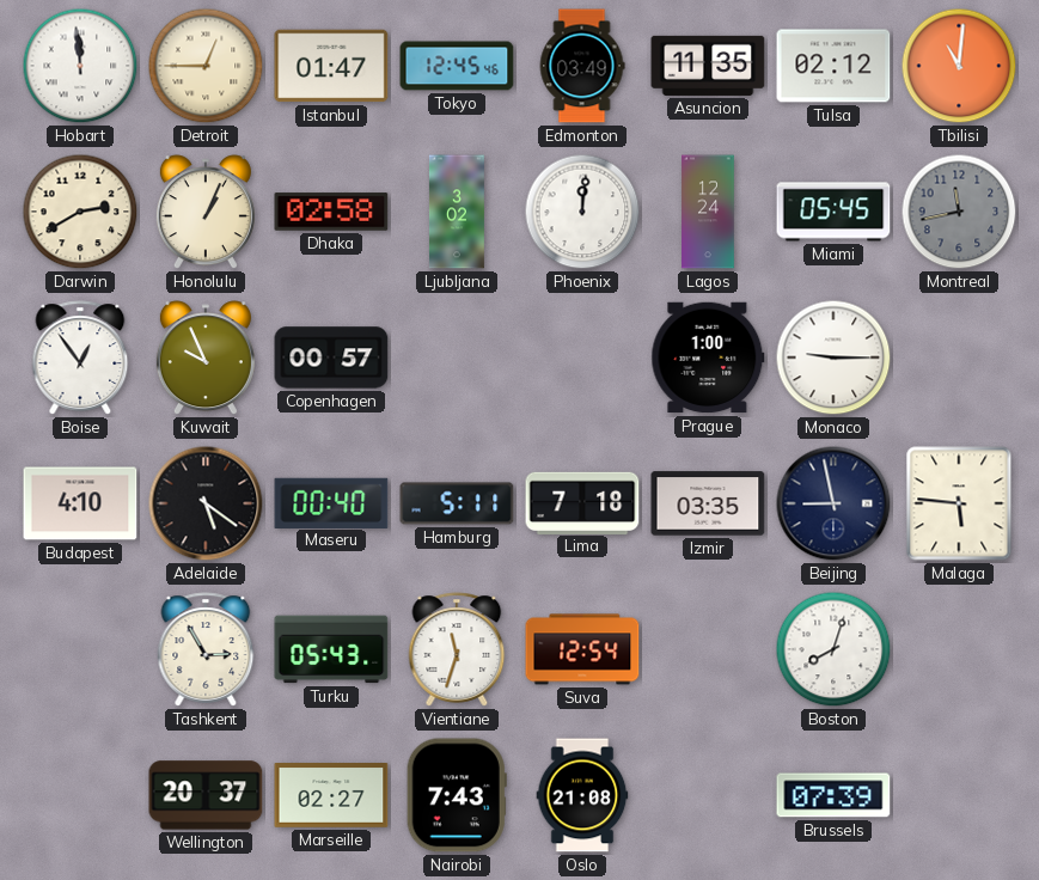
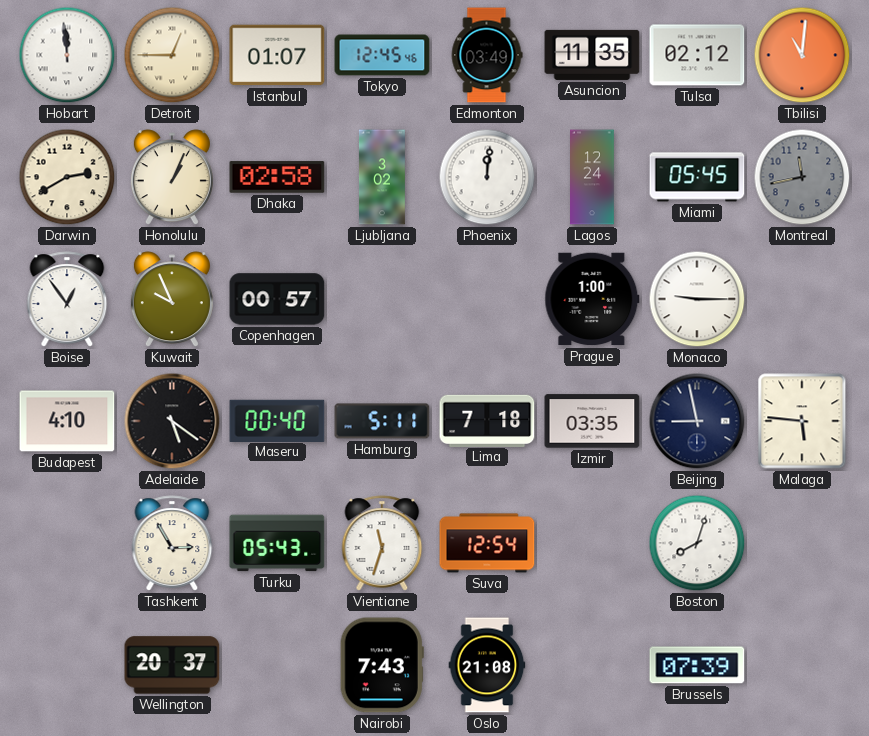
Istanbul: 01:47 -> 01:07 (277, 55)
Marseille: 02:27 -> none (331, 796)
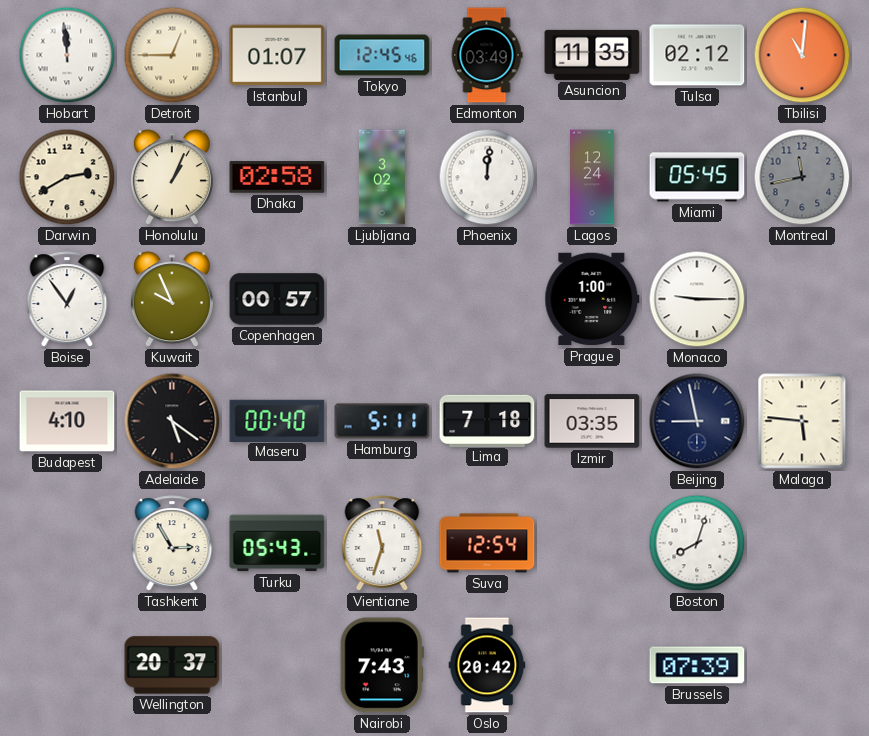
Oslo: 21:08 -> 20:42 (487, 665)
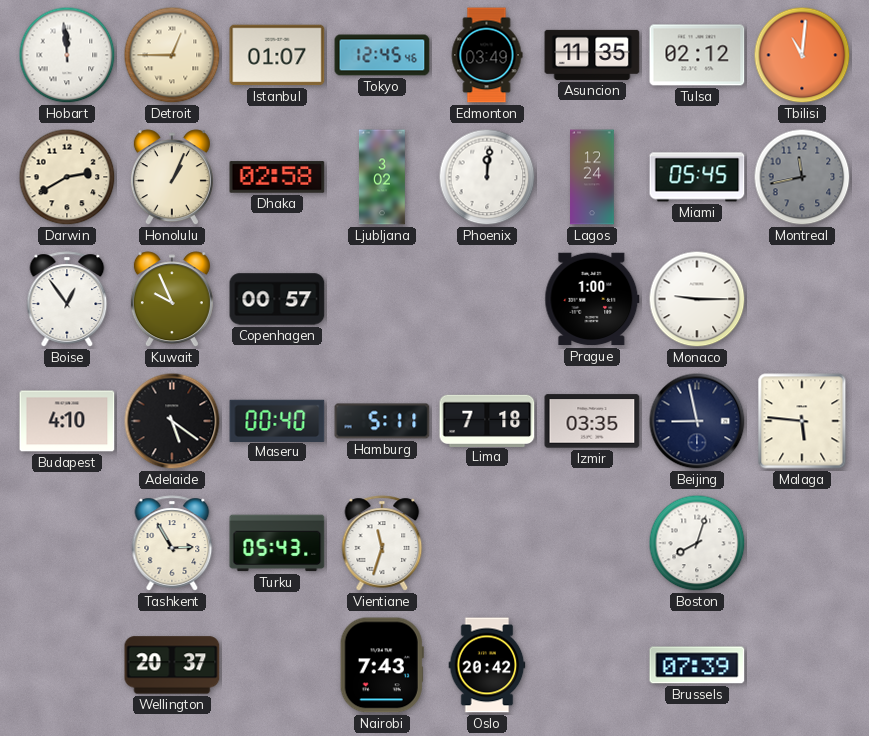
Suva: 12:54 -> none (487, 543)
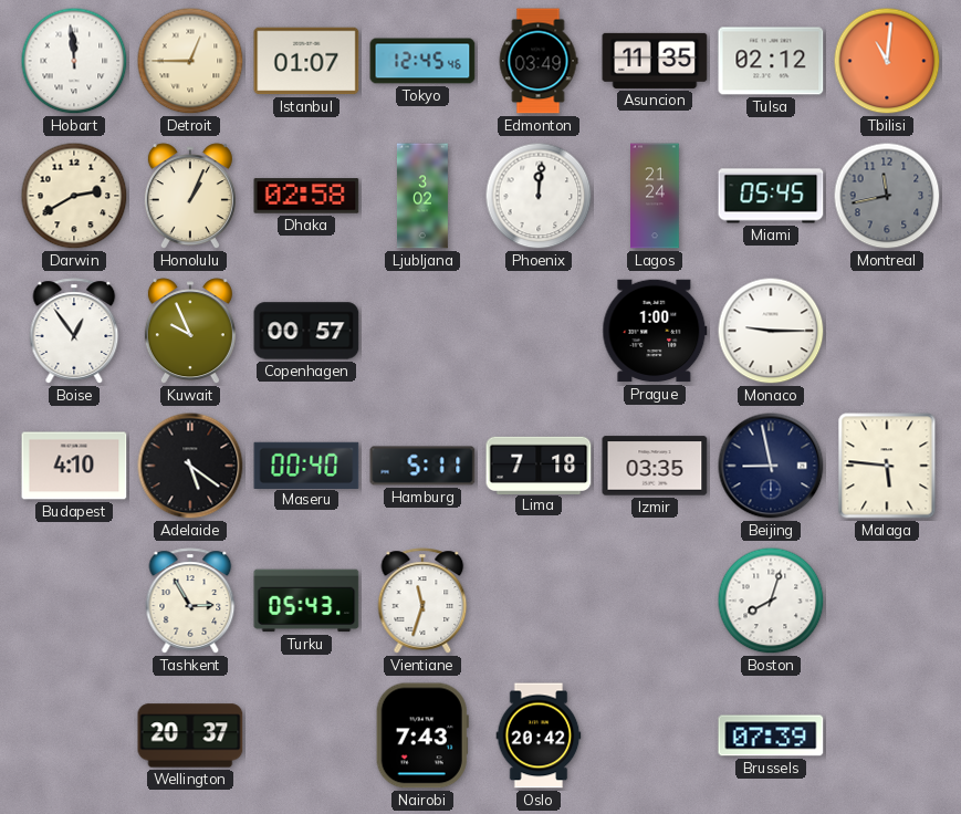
Lagos: 12:24 -> 21:24 (655, 196)
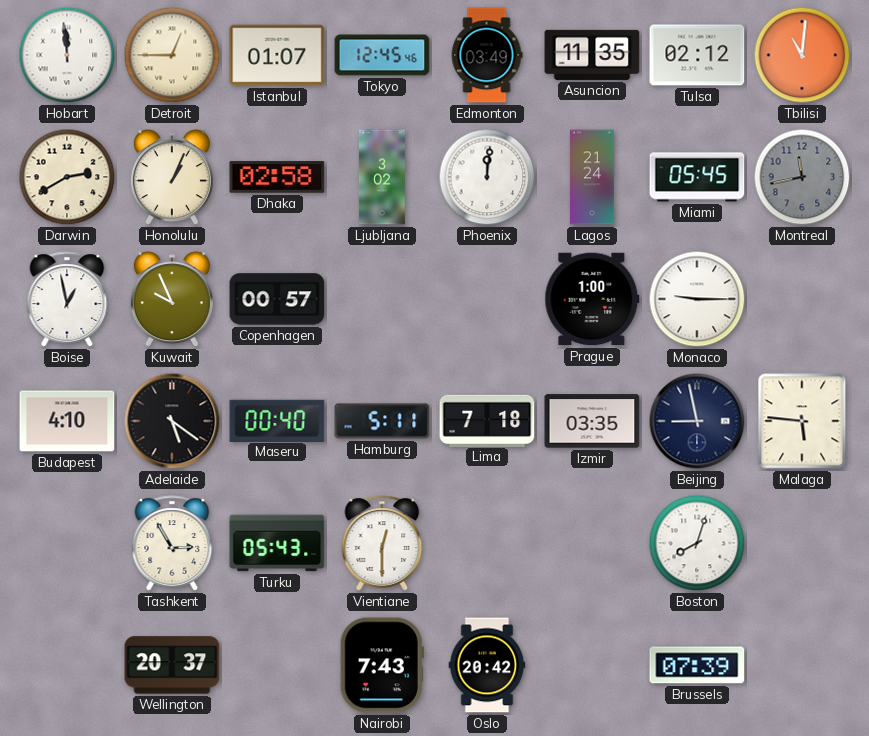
Boise: 12:54 -> 12:58 (67, 299)
Vientiane: 11:33 -> 12:30 (382, 543)
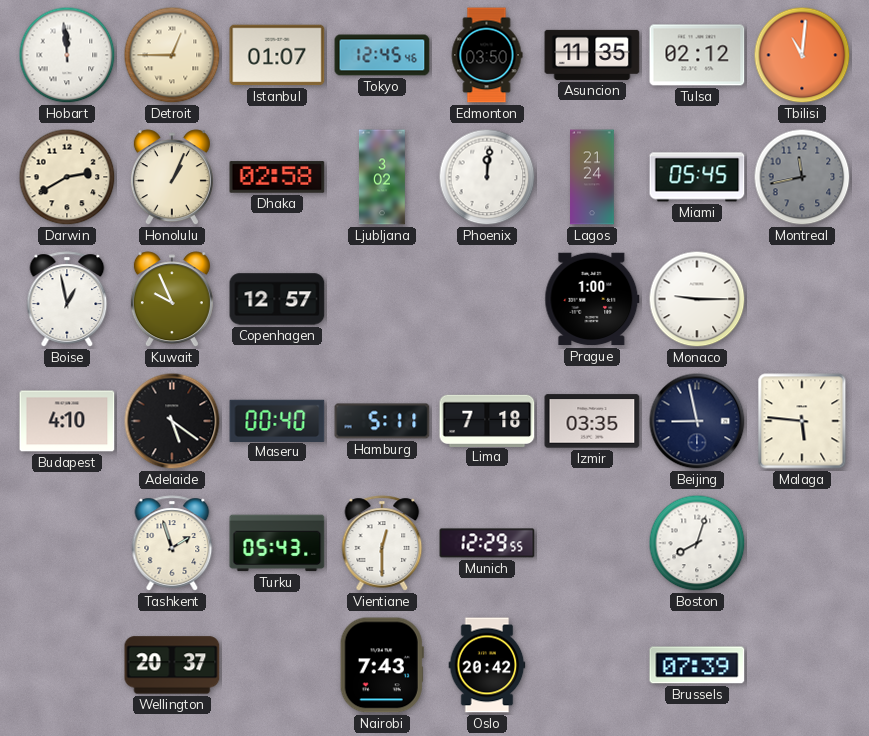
Edmonton: 03:49 -> 03:50 (487, 55)
Copenhagen: 00:57 -> 12:57 (277, 299)
Tashkent: 2:55 -> 1:57 (172, 543)
Munich: none -> 12:29 (487, 543)
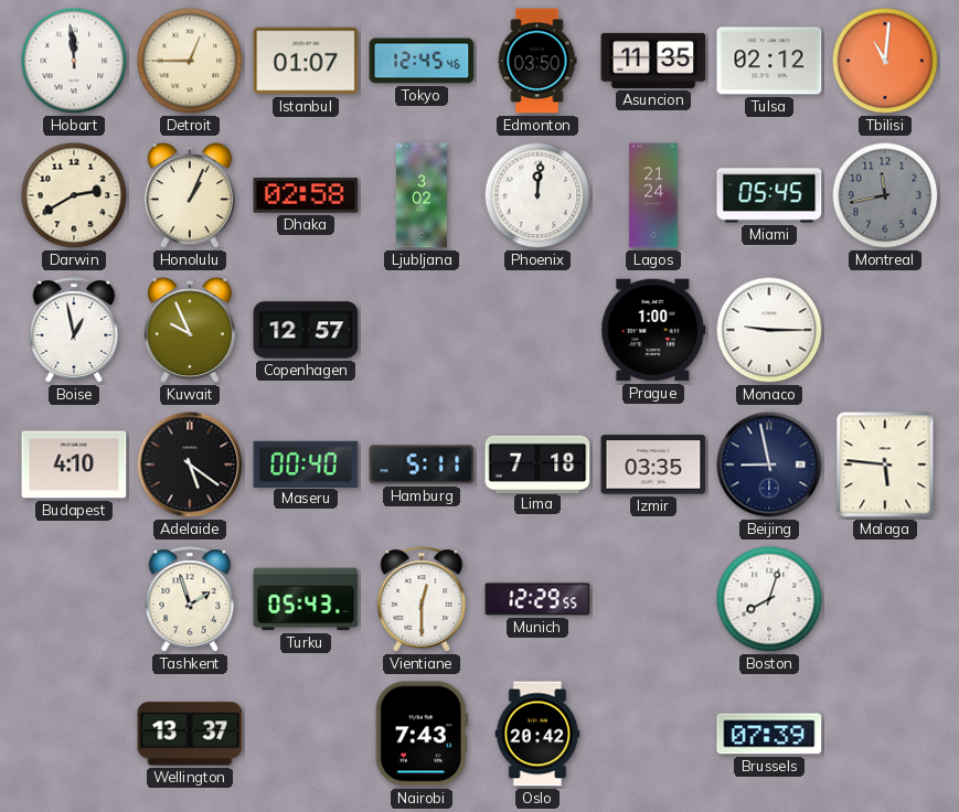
Wellington: 20:37 -> 13:37 (190, 734)
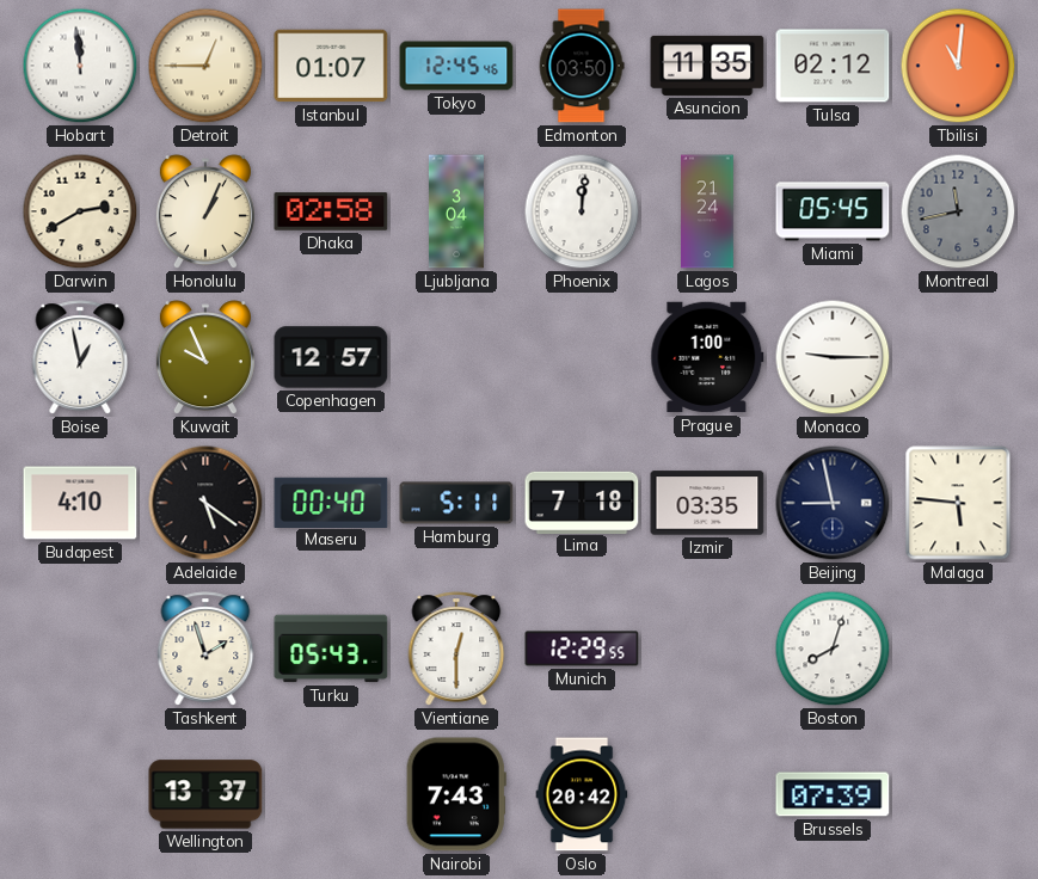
Ljubljana: 3:02 -> 3:04 (456, 211)
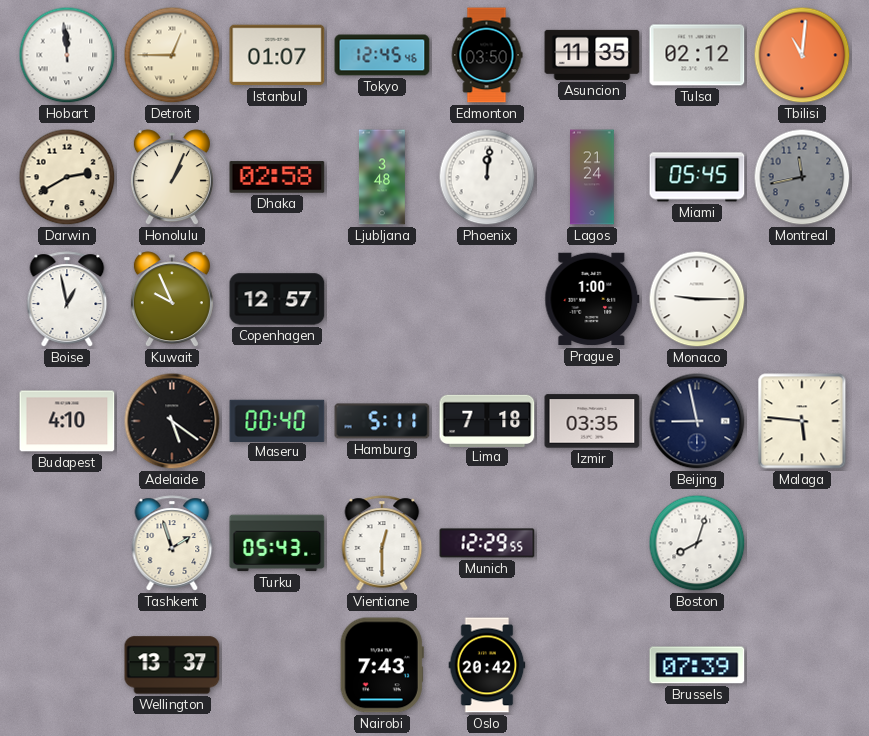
Ljubljana: 3:04 -> 3:48 (382, 177)
